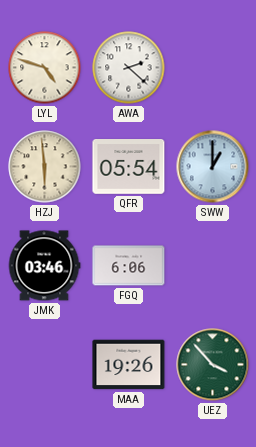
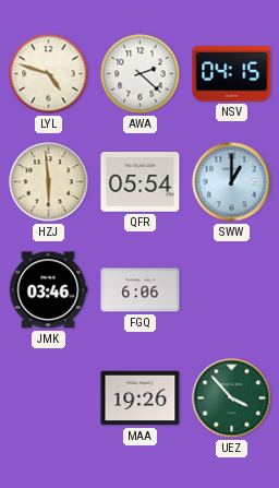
NSV: none -> 04:15 (232, 73)
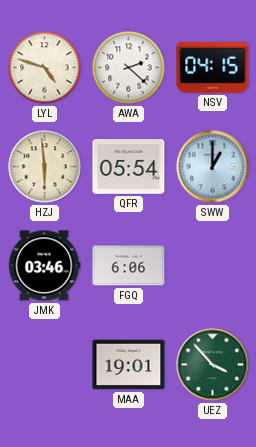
MAA: 19:26 -> 19:01 (129, 365)
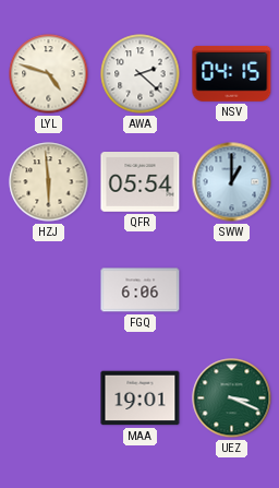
JMK: 03:46 -> none (44, 266)
UEZ: 3:53 -> 3:19 (232, 398)
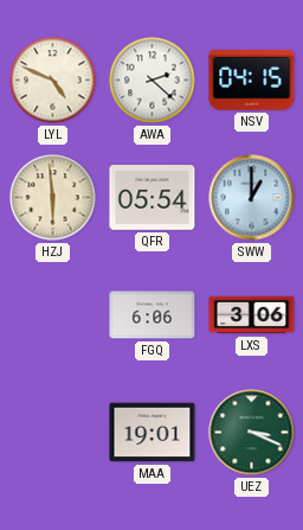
LYL: 4:48 -> 4:49 (53, 81)
LXS: none -> 3:06 (252, 315)
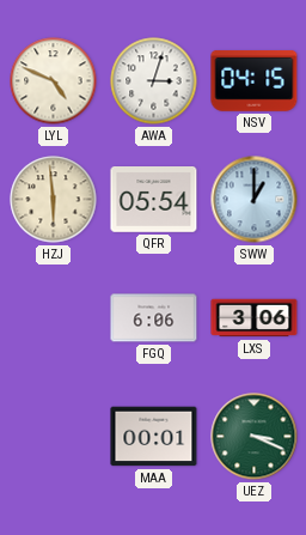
AWA: 2:22 -> 3:03 (154, 81)
MAA: 19:01 -> 00:01 (154, 437)
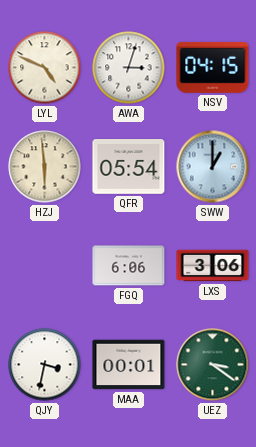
QJY: none -> 3:32 (45, 365)
UEZ: 3:19 -> 3:21 (213, 365)
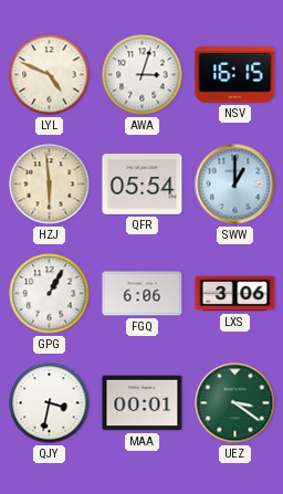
NSV: 04:15 -> 16:15 (235, 74)
GPG: none -> 1:05 (50, 294)
